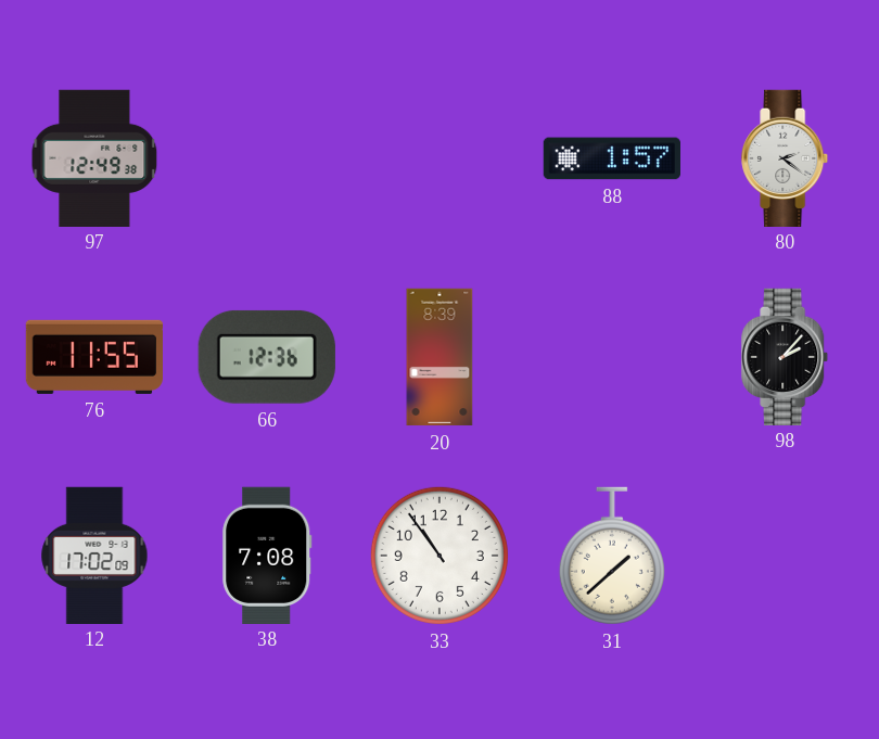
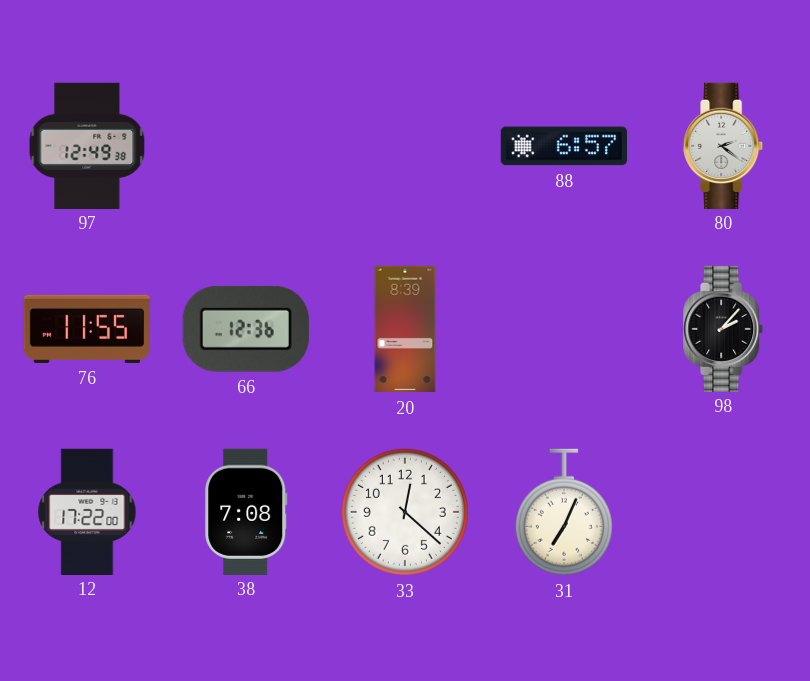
88: 1:57 -> 6:57 (563, 146)
12: 17:02 -> 17:22 (87, 511)
33: 10:54 -> 12:22 (405, 512)
31: 1:38 -> 7:04 (564, 512)
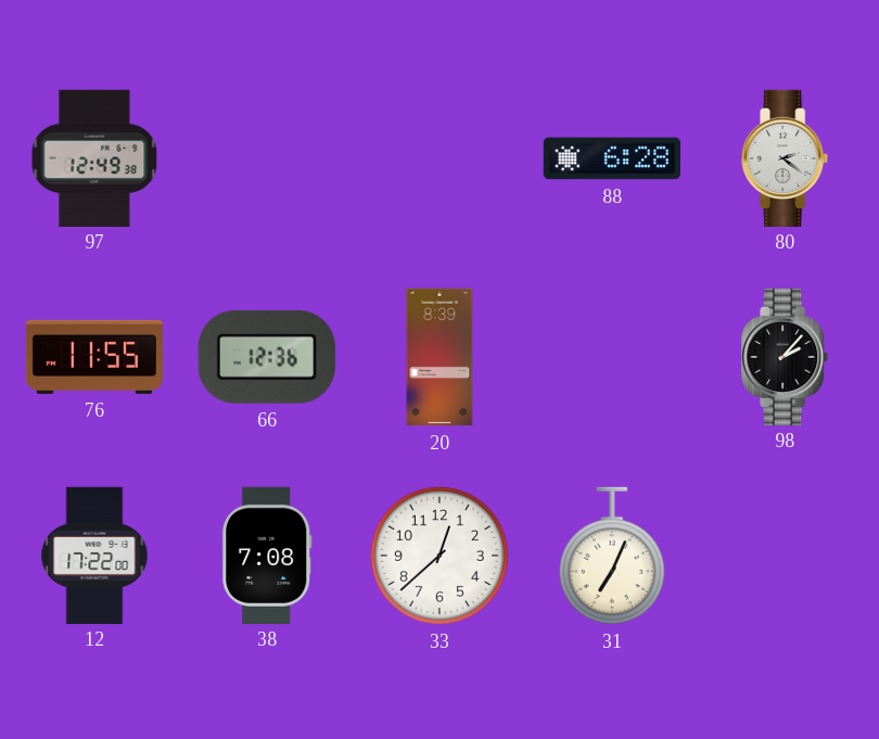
88: 6:57 -> 6:28 (611, 158)
33: 12:22 -> 12:38 (439, 556)
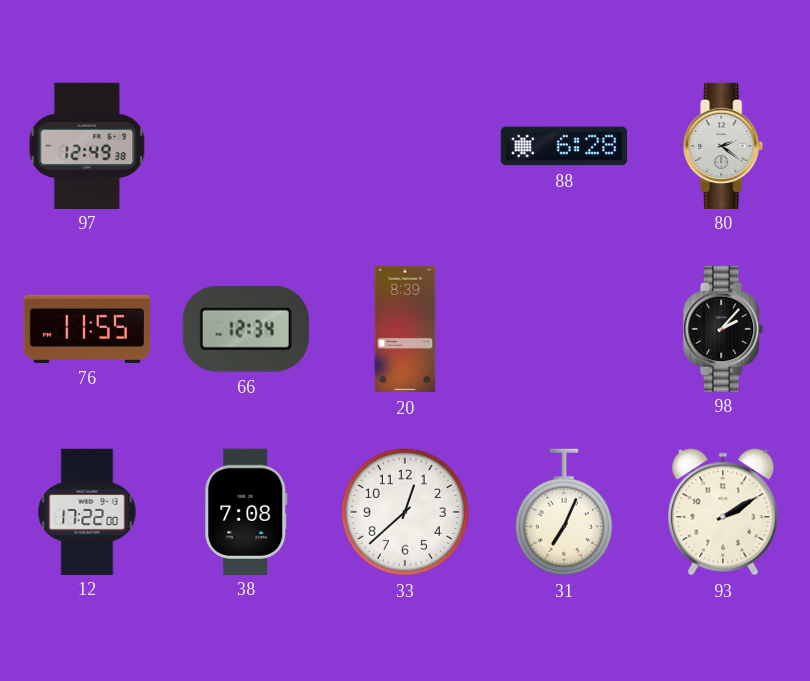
66: 12:36 -> 12:34 (246, 329)
93: none -> 2:10 (723, 512)
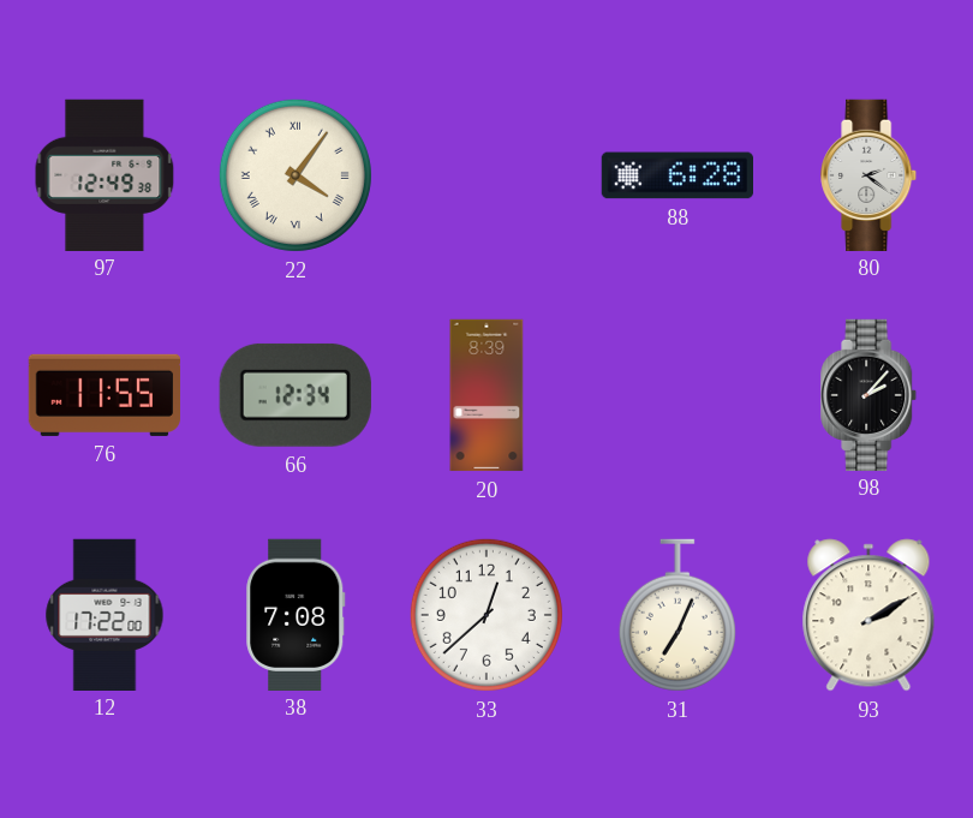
22: none -> 4:06 (296, 175)
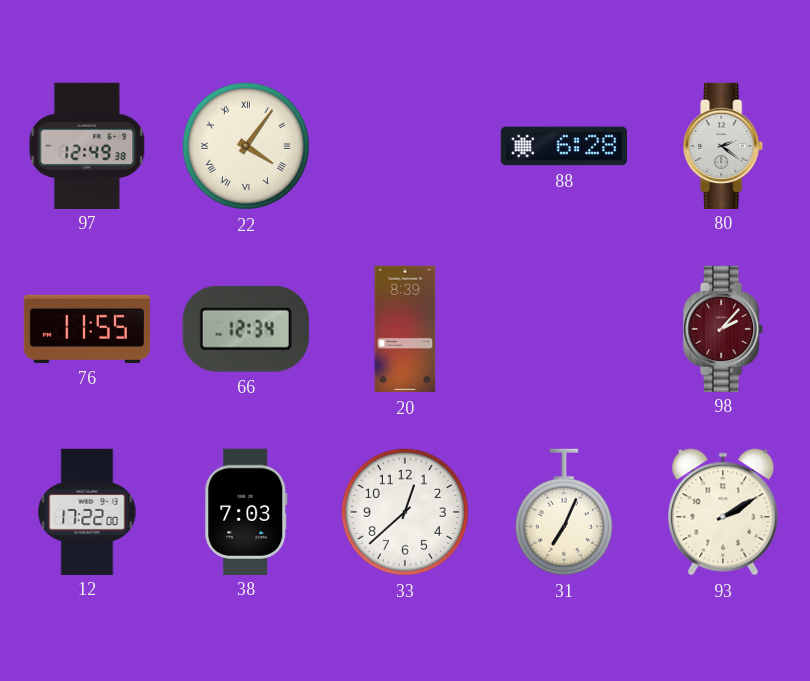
98 dial: black -> burgundy (724, 328)
38: 7:08 -> 7:03 (246, 511)
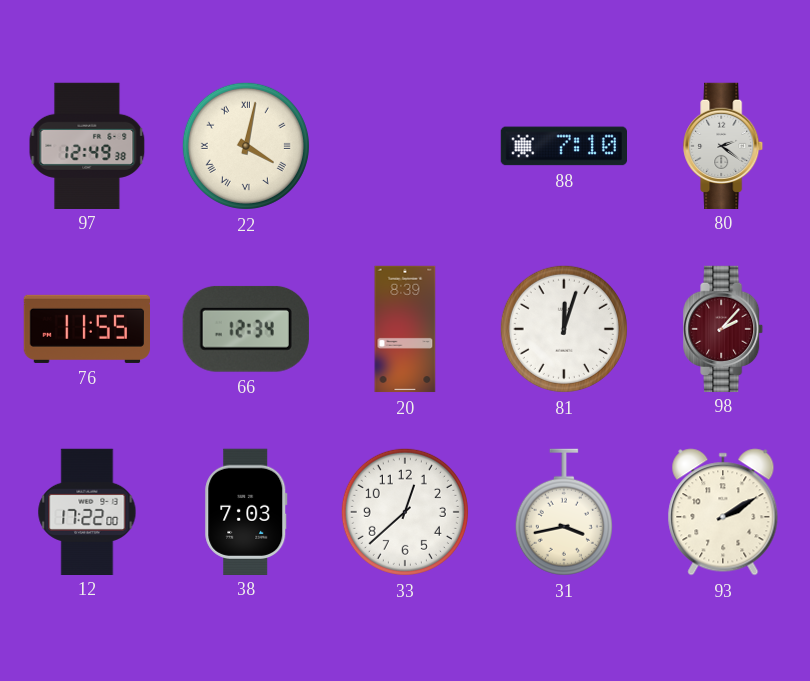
22: 4:06 -> 4:02 (246, 146)
88: 6:28 -> 7:10 (563, 146)
81: none -> 12:03 (564, 329)
31: 7:04 -> 3:43 (564, 512)
